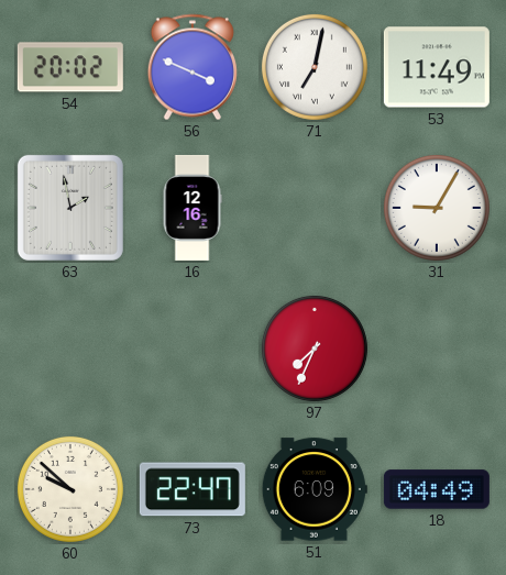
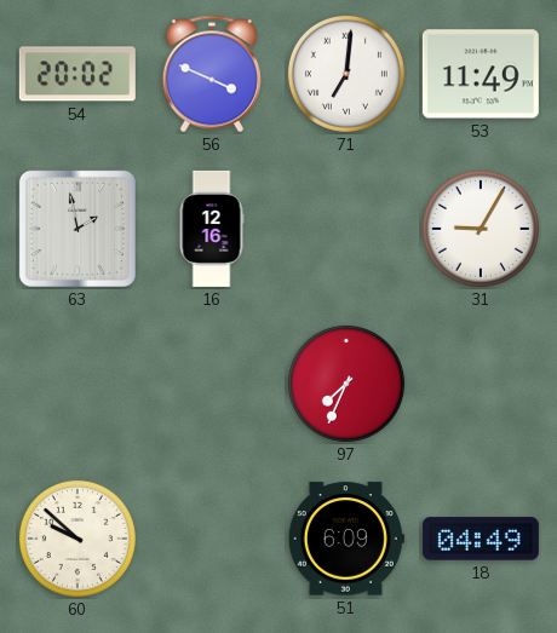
71: 7:02 -> 7:01 (346, 74)
73: 22:47 -> none (193, 489)
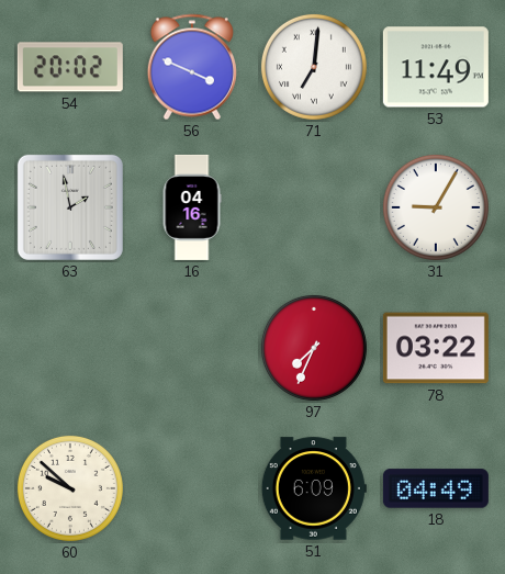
16: 12:16 -> 04:16 (192, 207)
78: none -> 03:22 (436, 348)
